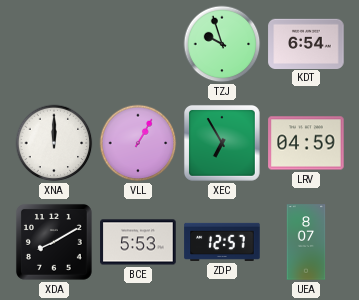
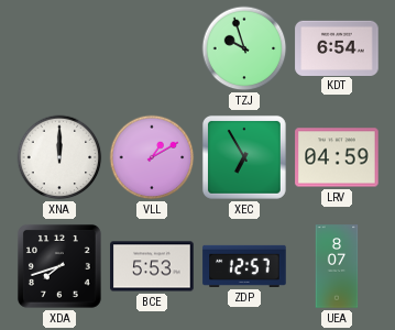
VLL: 1:05 -> 1:10 (152, 157)
XDA: 8:10 -> 7:42 (59, 266)
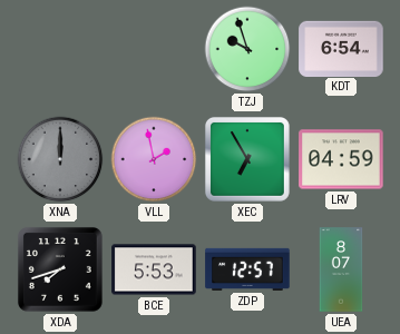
XNA dial: white -> grey (60, 159)
VLL: 1:10 -> 1:58 (154, 159)
